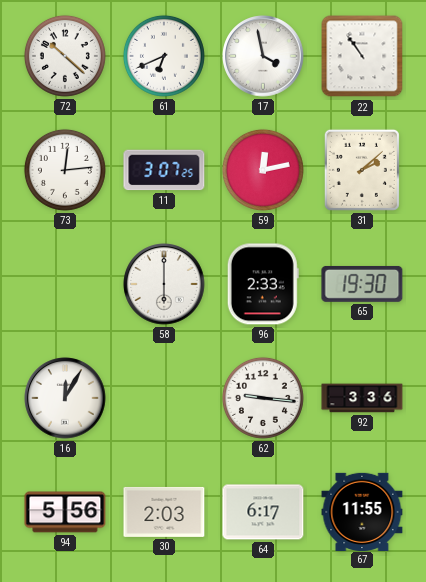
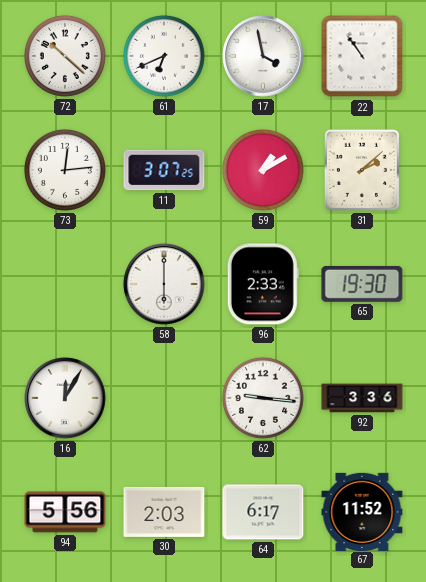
59: 12:13 -> 1:10 (263, 170)
67: 11:55 -> 11:52 (362, 511)
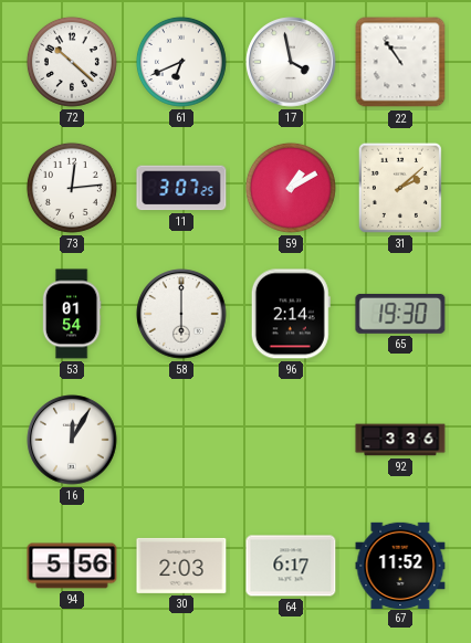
53: none -> 01:54 (72, 314)
96: 2:33 -> 2:14 (291, 314)
62: 9:16 -> none (263, 398)
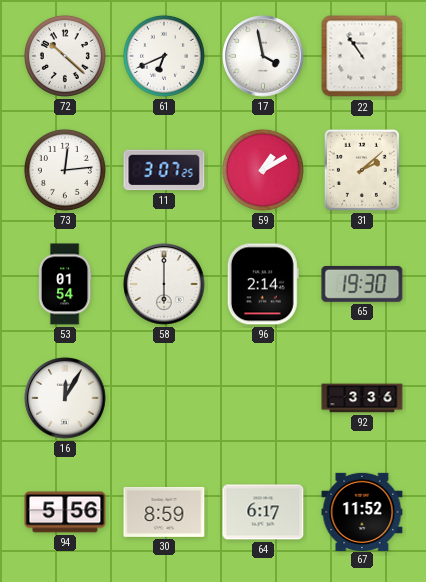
30: 2:03 -> 8:59 (164, 512)
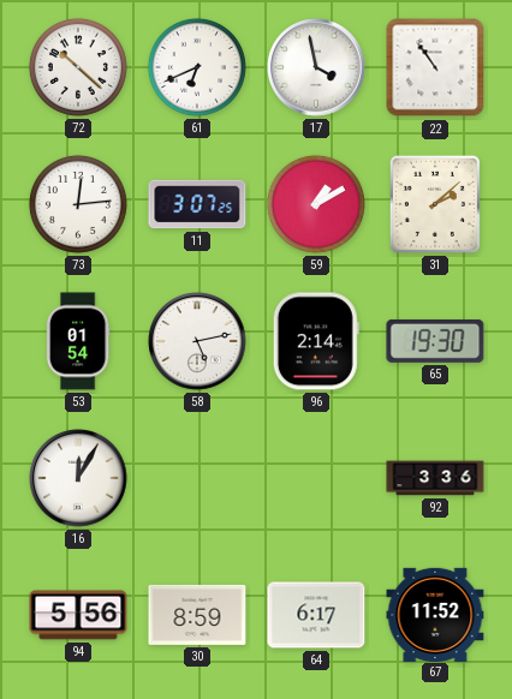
58: 6:00 -> 5:13 (197, 341)
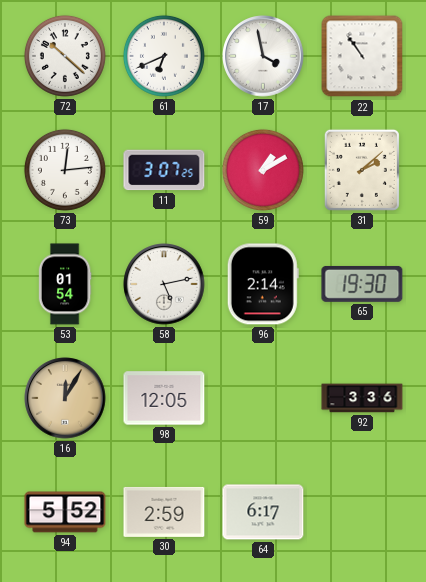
16 dial: white -> champagne (65, 398)
98: none -> 12:05 (164, 398)
94: 5:56 -> 5:52 (65, 512)
30: 8:59 -> 2:59 (164, 512)
67: 11:52 -> none (435, 614)
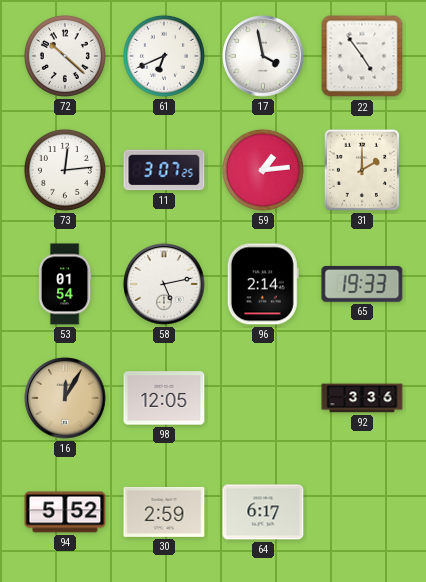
22: 10:54 -> 4:54 (362, 56)
59: 1:10 -> 1:14 (263, 170)
31: 2:08 -> 2:00 (362, 170)
65: 19:30 -> 19:33 (362, 284)
